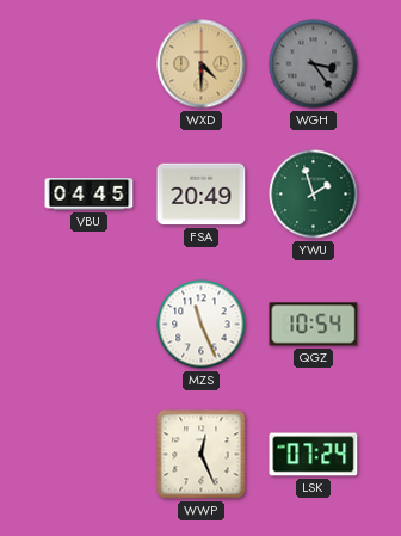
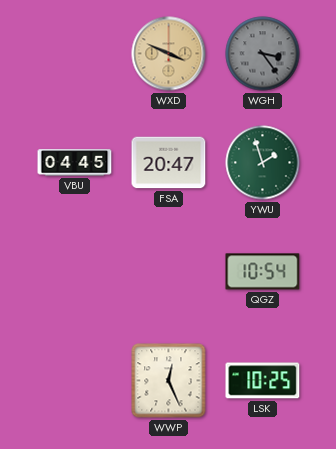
WXD: 4:30 -> 3:49 (169, 54)
FSA: 20:49 -> 20:47 (169, 163)
MZS: 11:26 -> none (202, 325)
LSK: 07:24 -> 10:25 (263, 381)
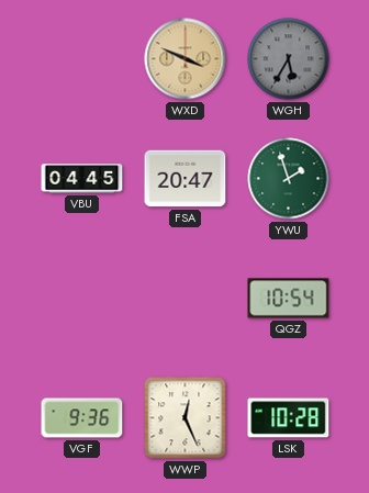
WGH: 3:24 -> 5:35 (289, 59)
VGF: none -> 9:36 (82, 418)
LSK: 10:25 -> 10:28 (289, 418)
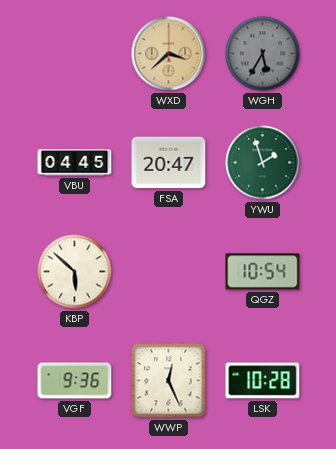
WXD: 3:49 -> 3:38 (169, 54)
KBP: none -> 5:52 (75, 272)
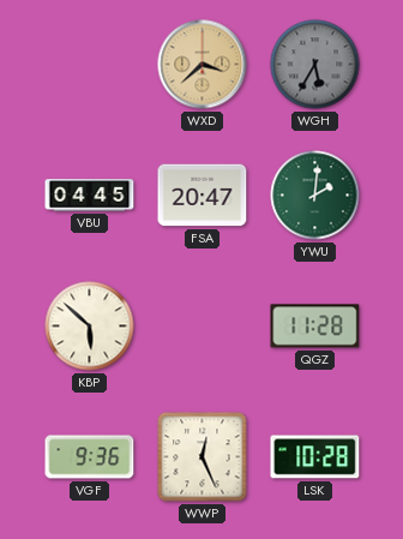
YWU: 1:57 -> 2:01 (315, 196)
QGZ: 10:54 -> 11:28 (315, 327)
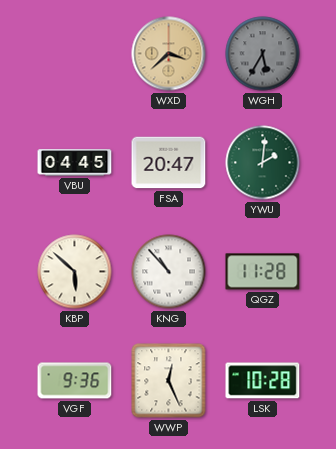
KNG: none -> 10:53 (169, 272)
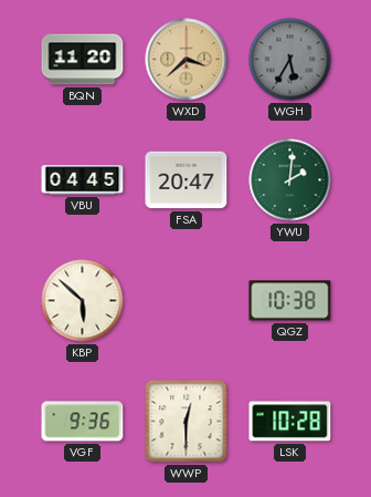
BQN: none -> 11:20 (83, 60)
KNG: 10:53 -> none (169, 272)
QGZ: 11:28 -> 10:38 (290, 301)
WWP: 12:26 -> 12:30 (187, 422)
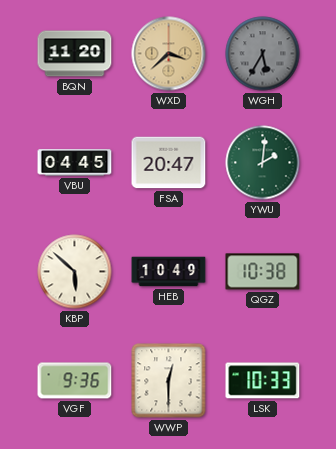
HEB: none -> 10:49 (169, 272)
LSK: 10:28 -> 10:33 (263, 381)
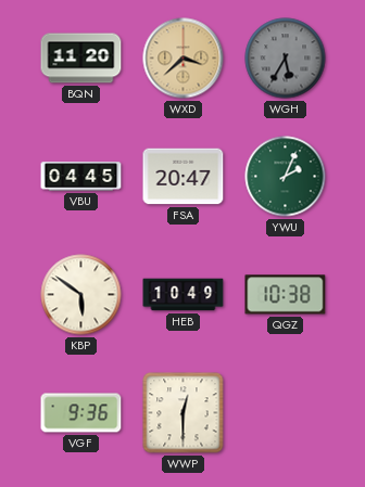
YWU: 2:01 -> 2:04 (286, 177)
KBP: 5:52 -> 5:51 (81, 295)
LSK: 10:33 -> none (263, 381)
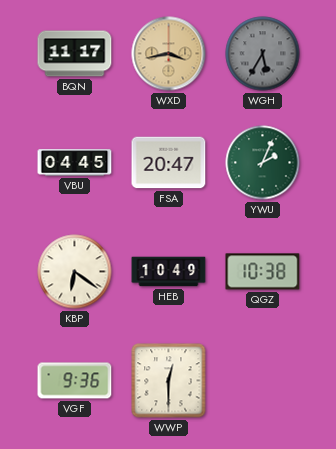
BQN: 11:20 -> 11:17 (75, 54)
WXD: 3:38 -> 3:43 (169, 54)
KBP: 5:51 -> 6:21 (75, 272)
